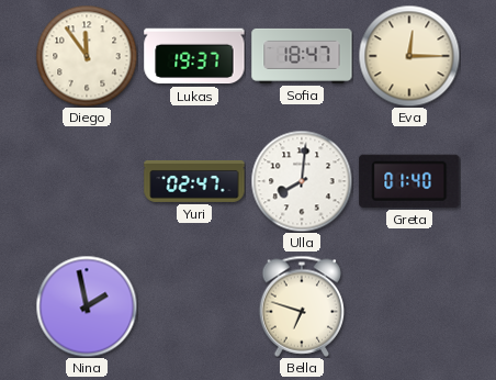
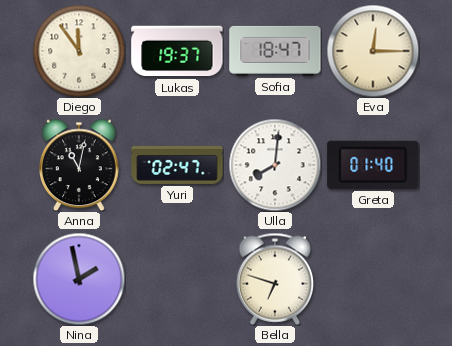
Anna: none -> 11:02 (80, 165)
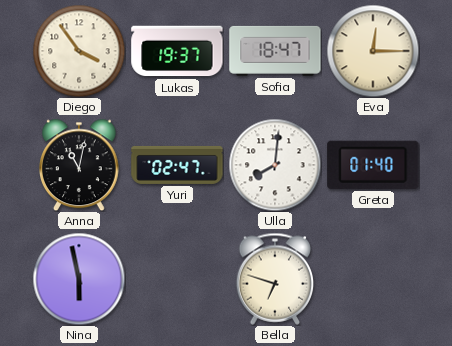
Diego: 11:54 -> 3:54 (79, 51)
Nina: 1:58 -> 5:58 (79, 279)
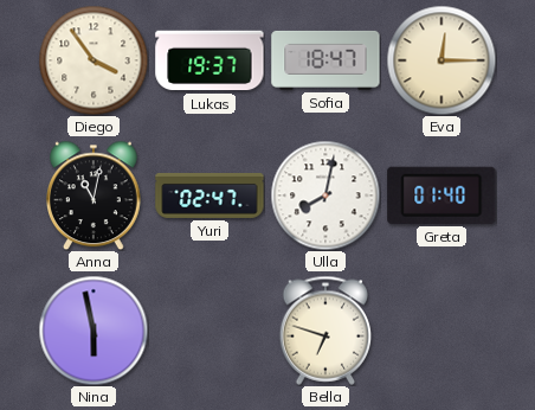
Ulla: 8:01 -> 8:02 (325, 196)
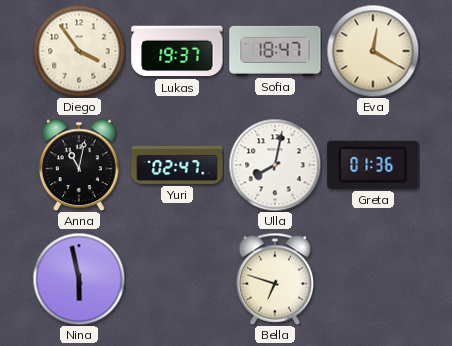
Eva: 12:15 -> 12:20 (373, 51)
Greta: 01:40 -> 01:36 (373, 165)
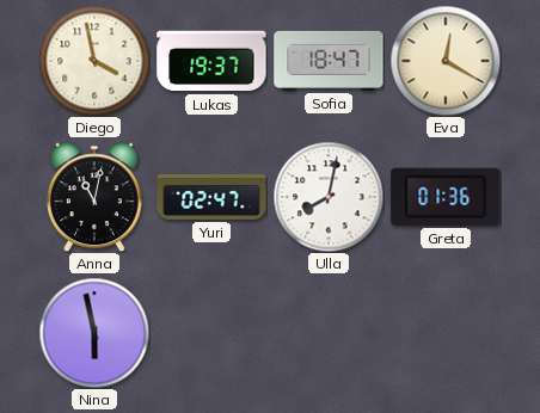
Diego: 3:54 -> 3:58 (94, 61)
Bella: 6:48 -> none (275, 279)
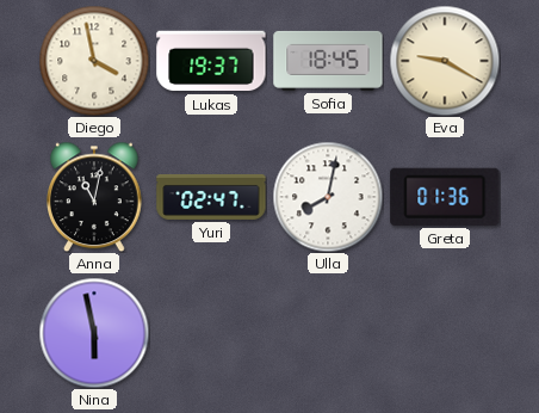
Sofia: 18:47 -> 18:45 (328, 61)
Eva: 12:20 -> 9:20 (445, 61)
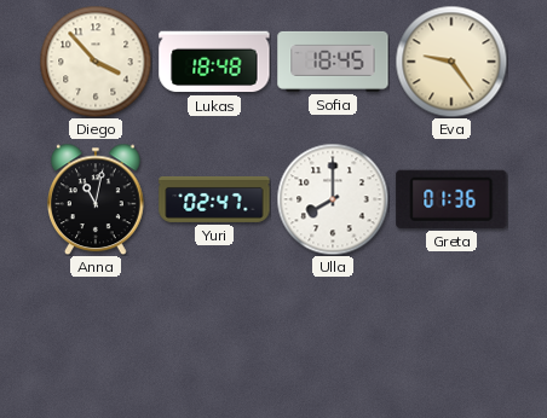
Diego: 3:58 -> 3:53 (96, 62)
Lukas: 19:37 -> 18:48 (214, 62)
Eva: 9:20 -> 9:24 (451, 62)
Ulla: 8:02 -> 8:00 (333, 199)
Nina: 5:58 -> none (94, 333)
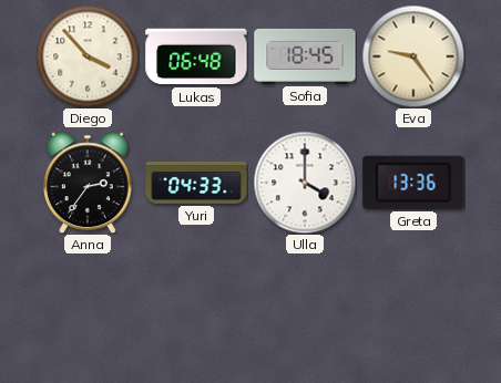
Lukas: 18:48 -> 06:48 (196, 56)
Anna: 11:02 -> 2:36 (89, 183)
Yuri: 02:47 -> 04:33 (196, 183)
Ulla: 8:00 -> 4:00 (305, 183)
Greta: 01:36 -> 13:36 (413, 183)
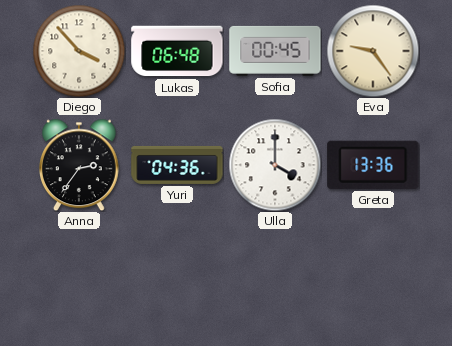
Sofia: 18:45 -> 00:45 (275, 51)
Yuri: 04:33 -> 04:36 (177, 165)
